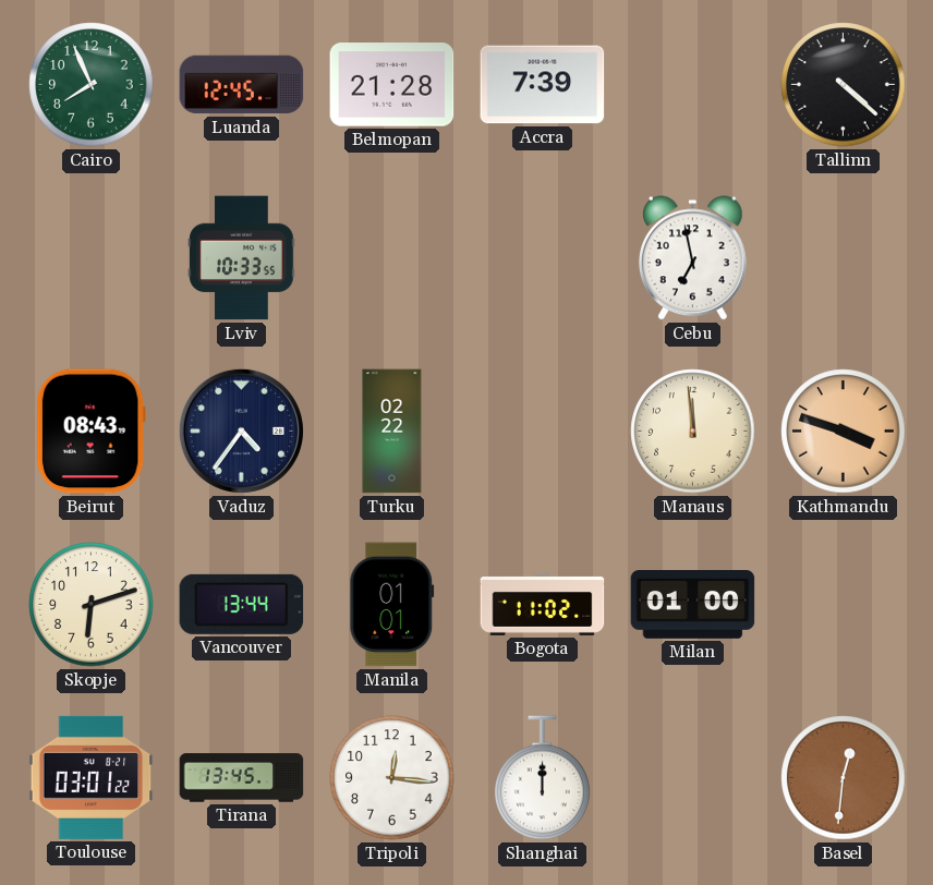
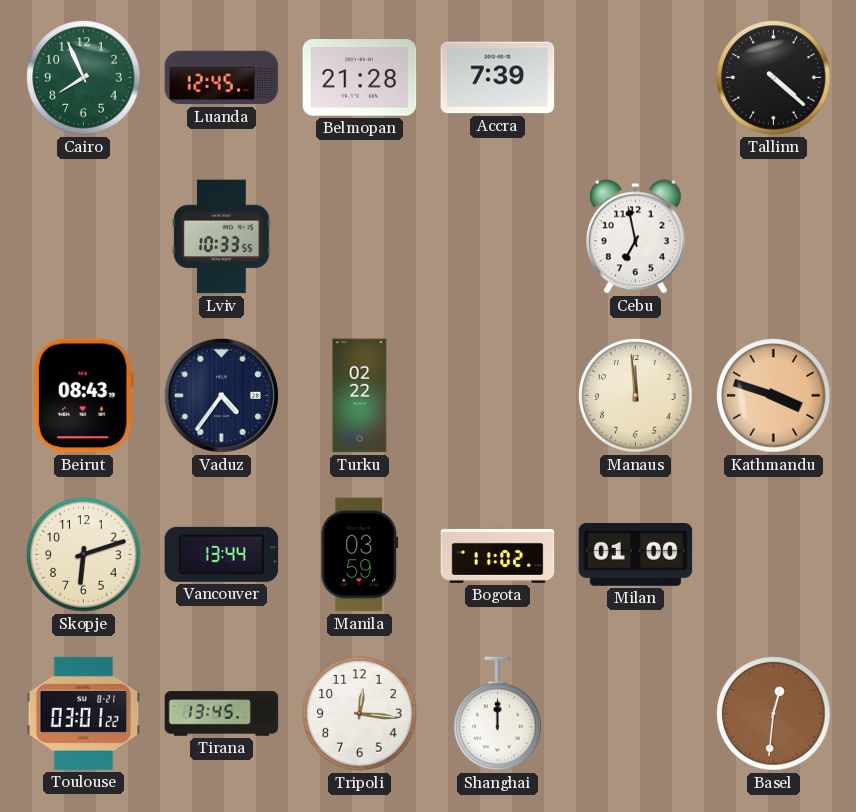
Manila: 01:01 -> 03:59 (360, 555)
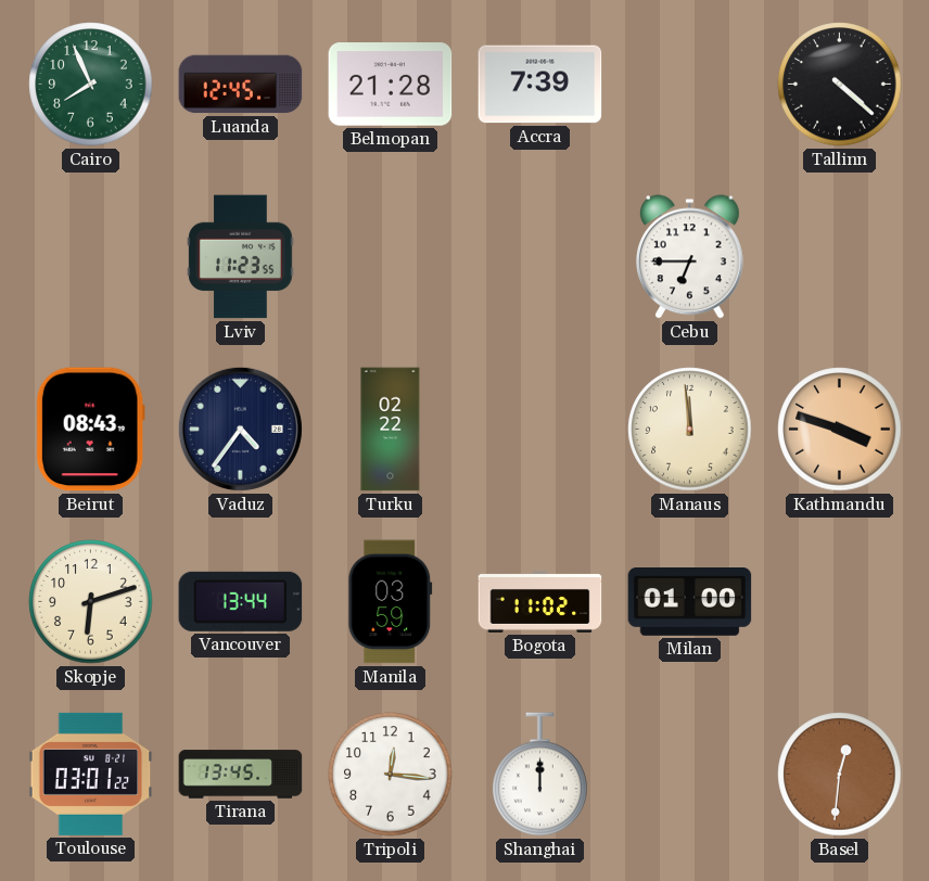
Lviv: 10:33 -> 11:23 (241, 257)
Cebu: 6:58 -> 6:45 (690, 257)
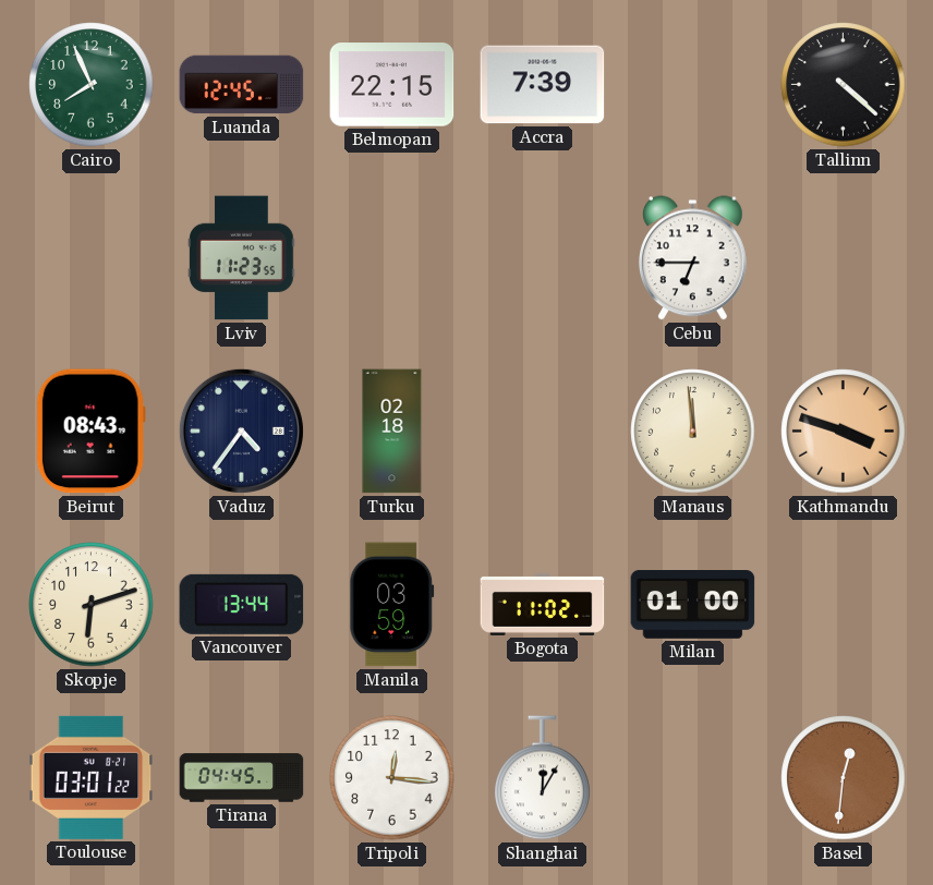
Belmopan: 21:28 -> 22:15 (392, 85)
Turku: 02:22 -> 02:18 (392, 432)
Tirana: 13:45 -> 04:45 (242, 778)
Shanghai: 12:00 -> 12:05 (543, 778)
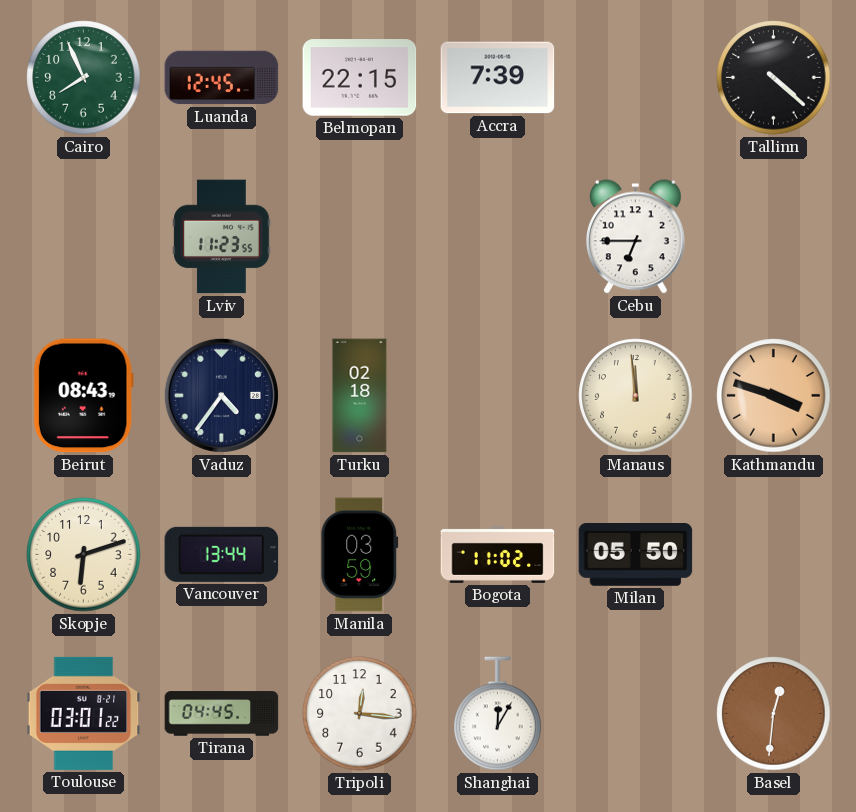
Milan: 01:00 -> 05:50 (636, 555)
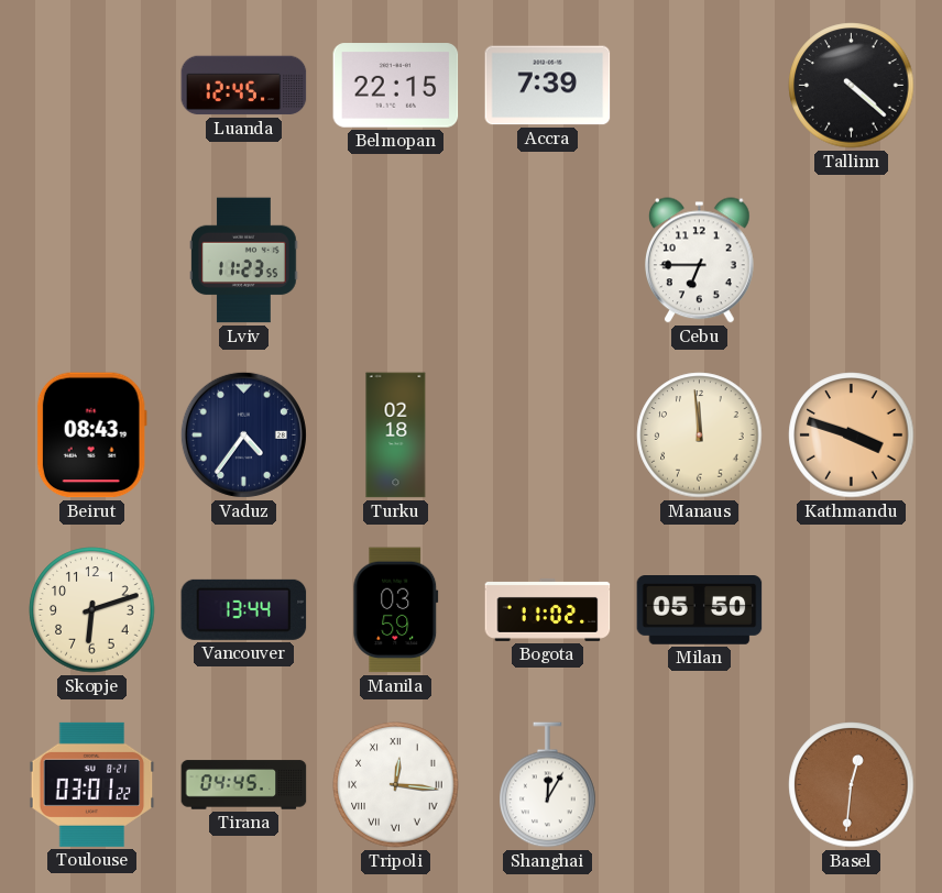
Cairo: 7:56 -> none (84, 78)
Tripoli numerals: Arabic -> Roman (396, 785)
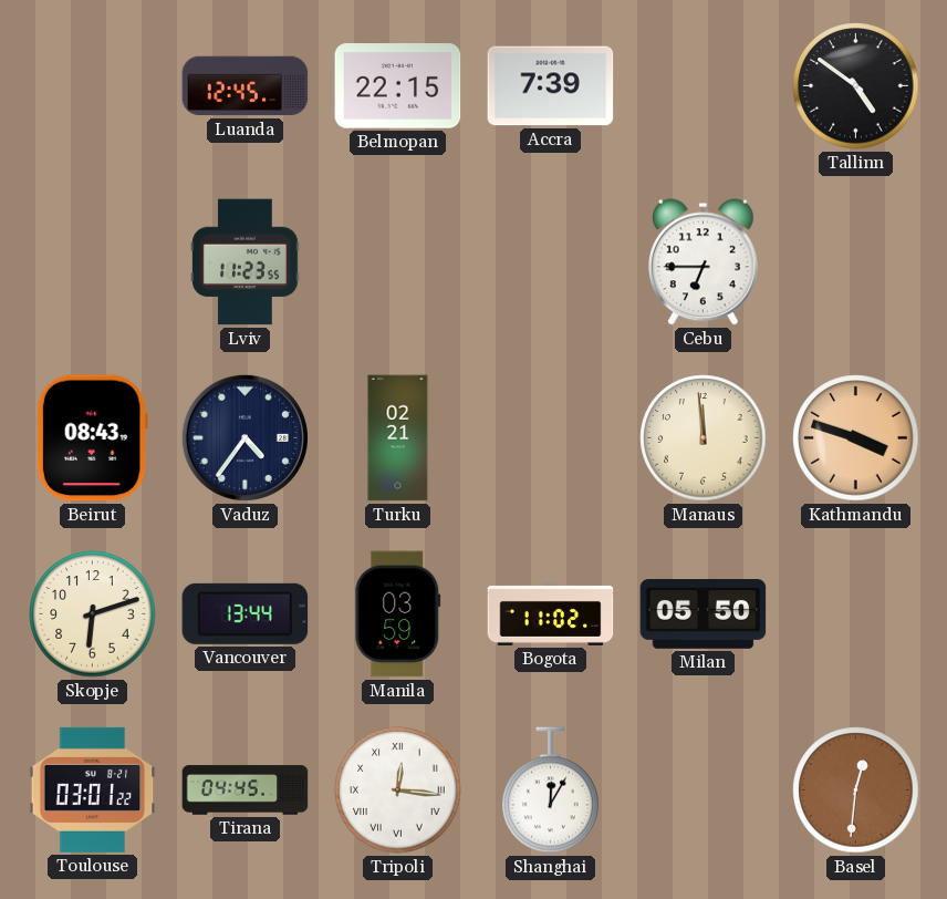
Tallinn: 4:22 -> 4:51 (856, 86)
Turku: 02:18 -> 02:21 (398, 438)
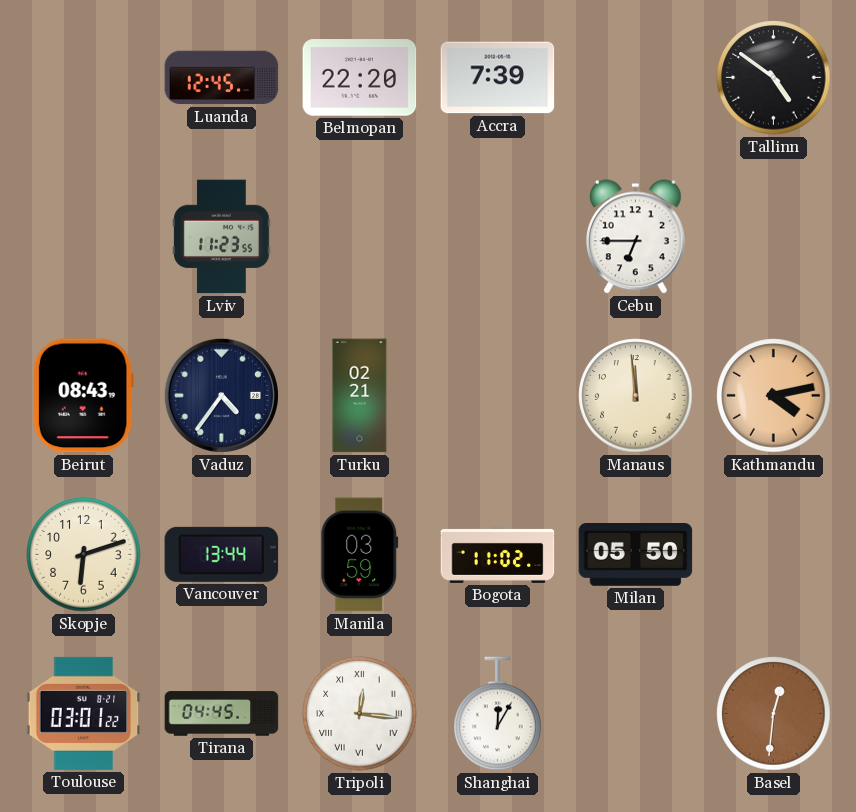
Belmopan: 22:15 -> 22:20 (360, 78)
Kathmandu: 3:48 -> 4:13 (774, 396)
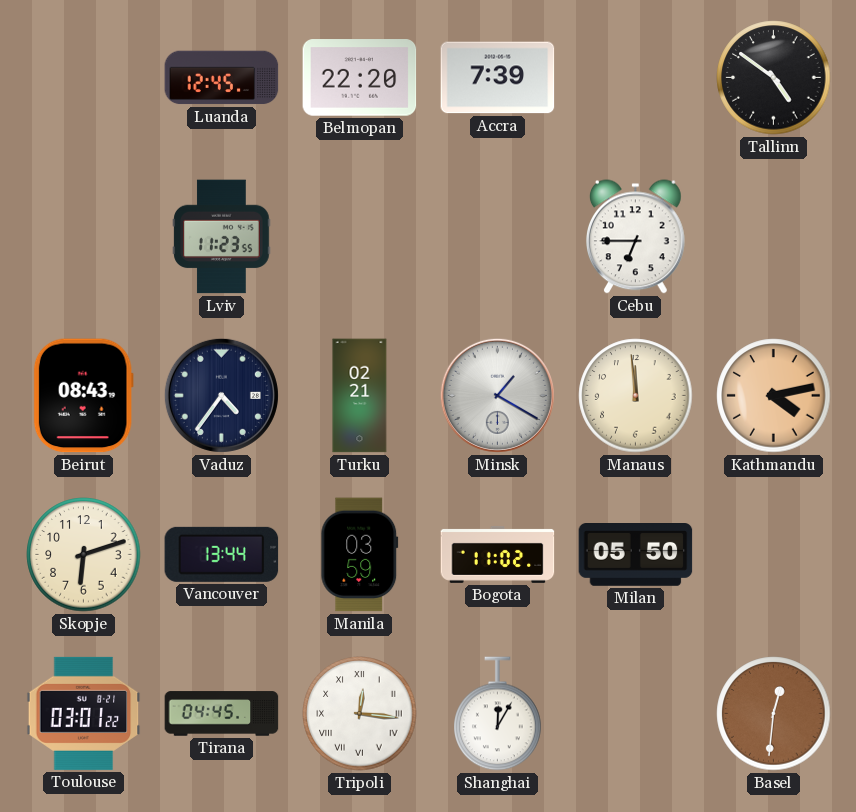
Minsk: none -> 1:20 (497, 395)
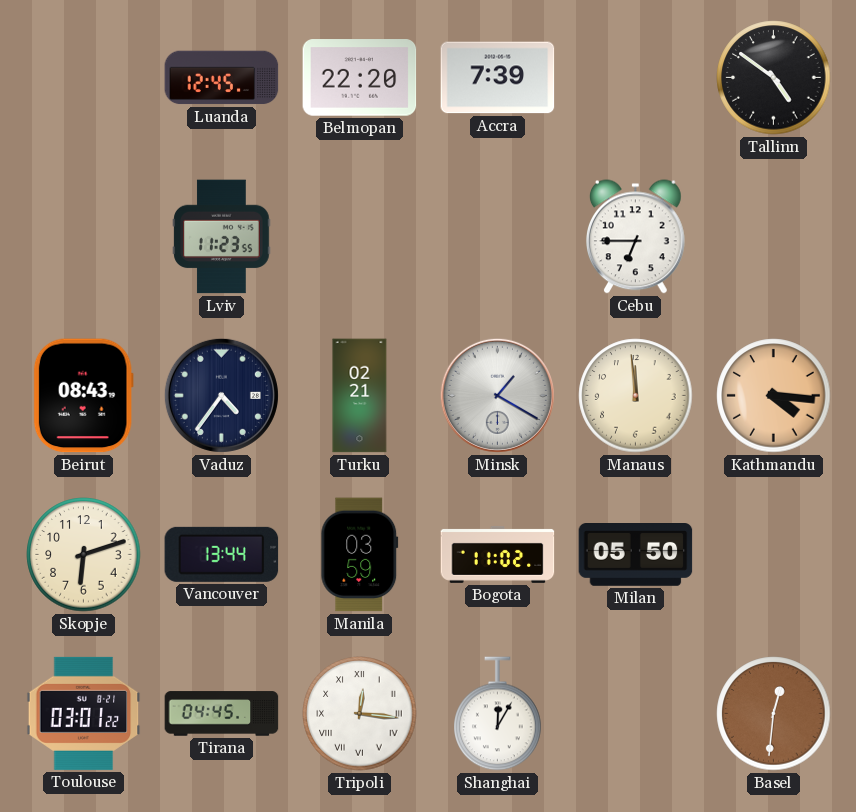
Kathmandu: 4:13 -> 4:16 (774, 396)
